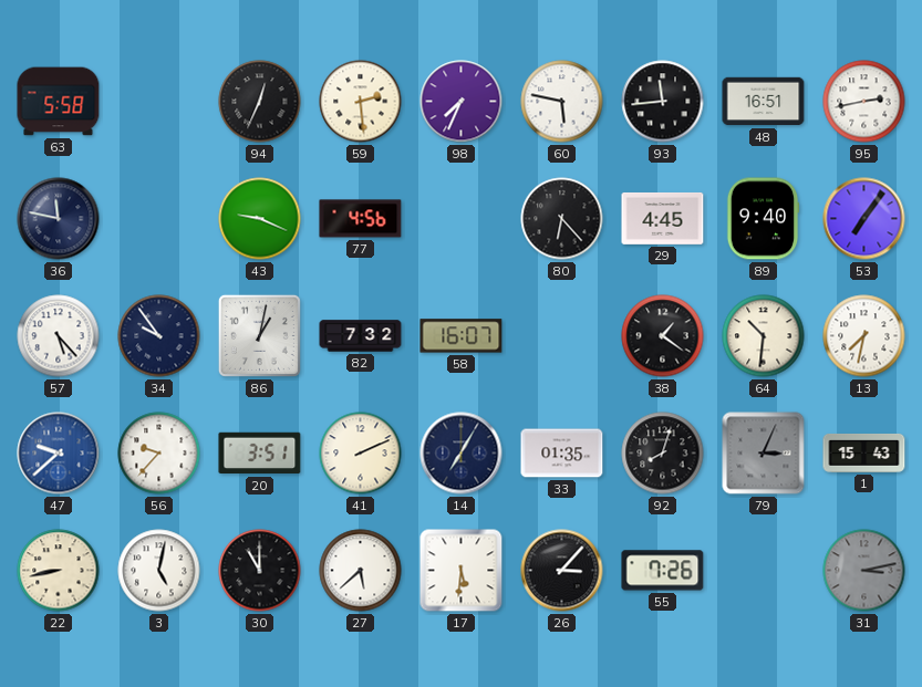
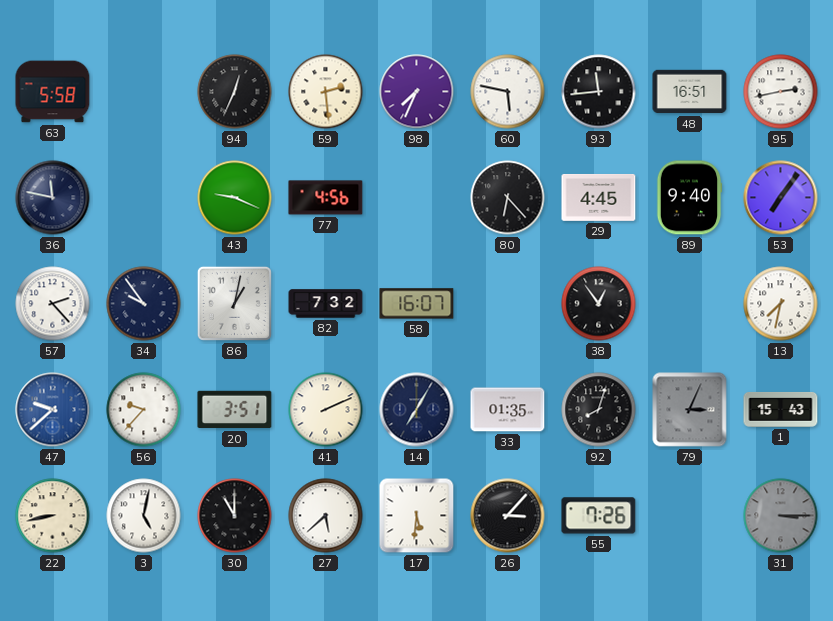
57: 5:23 -> 2:23 (53, 304)
38: 1:21 -> 12:54 (599, 304)
64: 10:31 -> none (764, 336)
31: 3:13 -> 3:15 (781, 516)
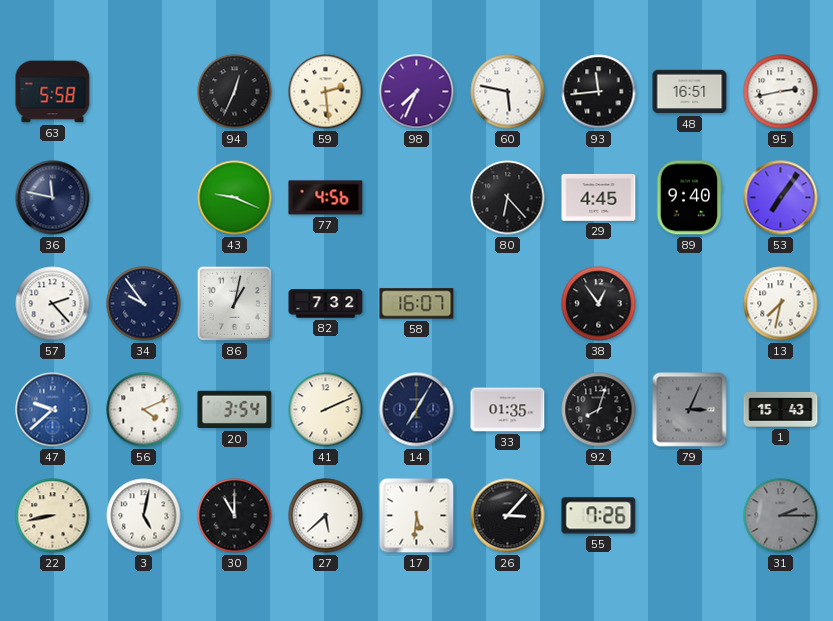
56: 9:37 -> 4:11 (144, 410)
20: 3:51 -> 3:54 (235, 410)
31: 3:15 -> 2:15 (781, 516)
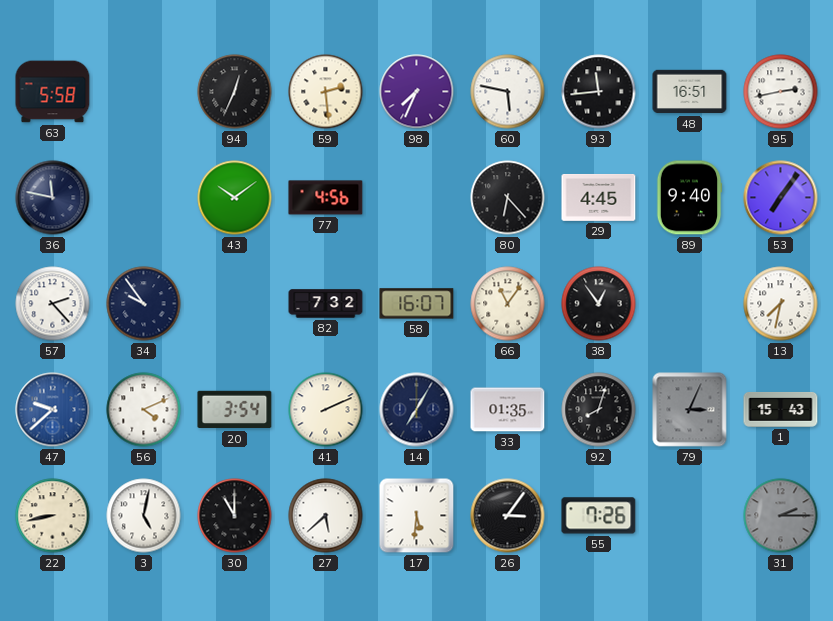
43: 9:19 -> 10:09 (235, 198)
86: 1:02 -> none (234, 303)
66: none -> 11:06 (508, 304)
26: 3:07 -> 3:06 (508, 516)
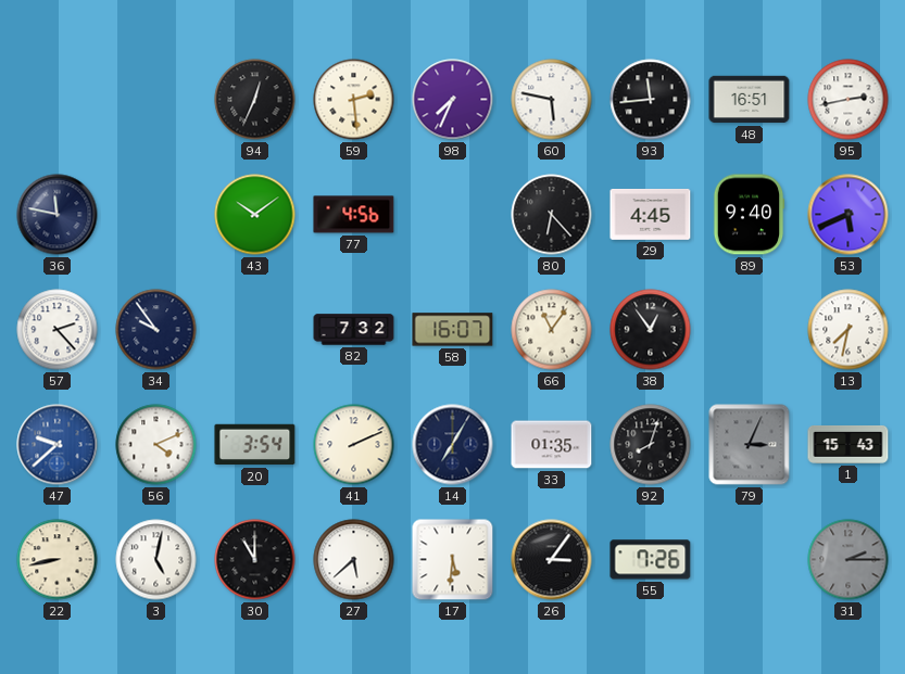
63: 5:58 -> none (53, 92)
53: 7:06 -> 5:41 (849, 215)
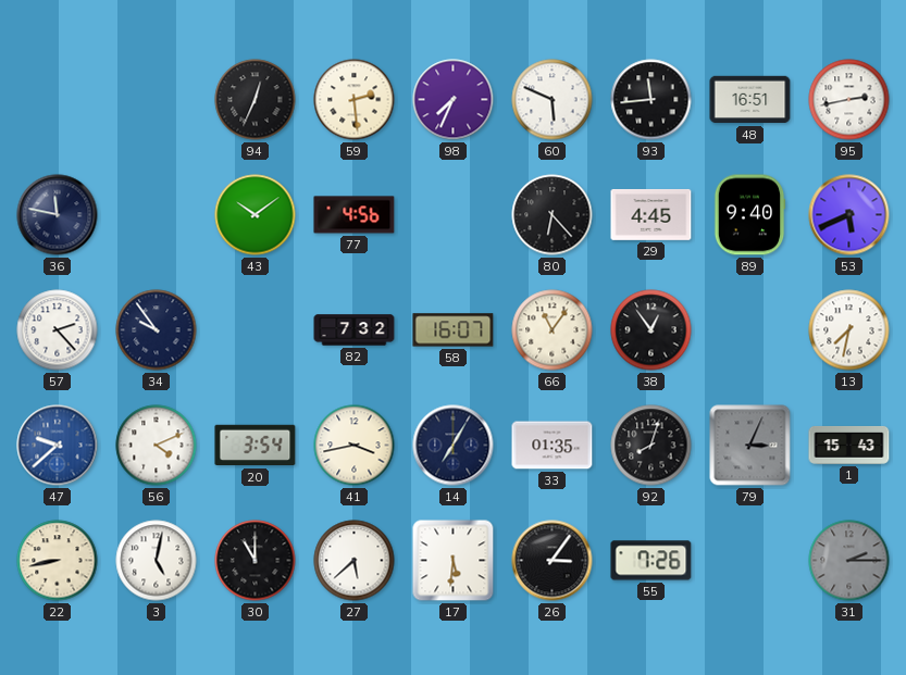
60: 5:47 -> 5:49 (553, 100)
41: 2:11 -> 3:43 (355, 446)
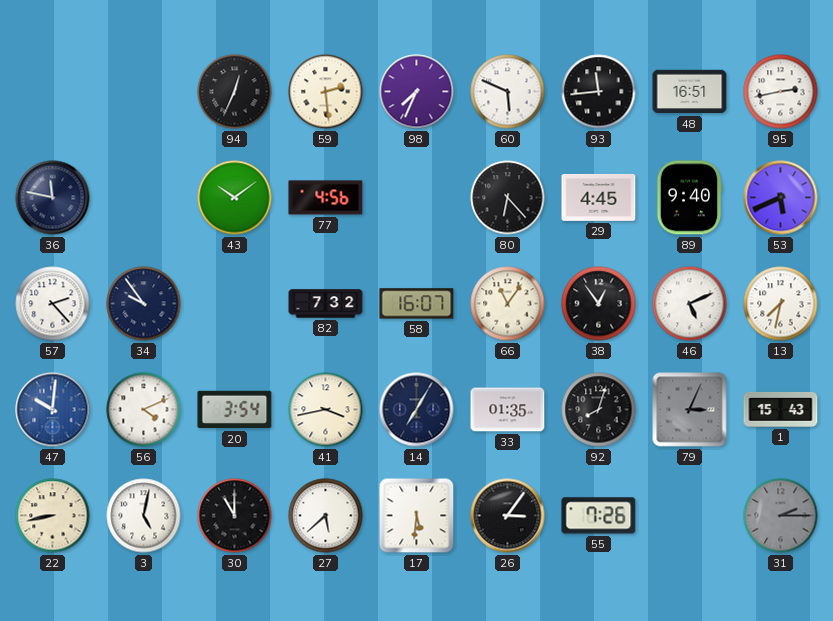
46: none -> 5:11 (690, 304)
47: 9:38 -> 10:01 (53, 410)
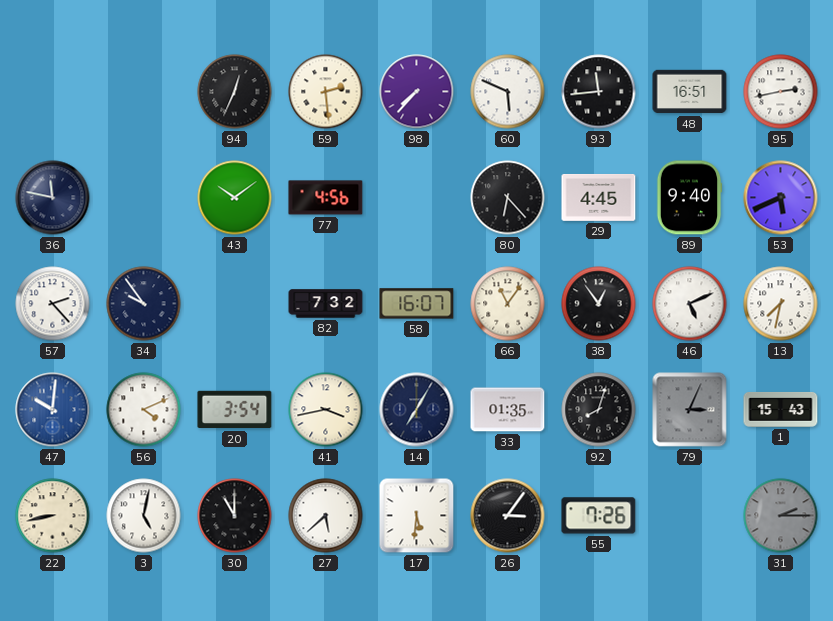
98: 7:34 -> 7:37 (417, 92)
